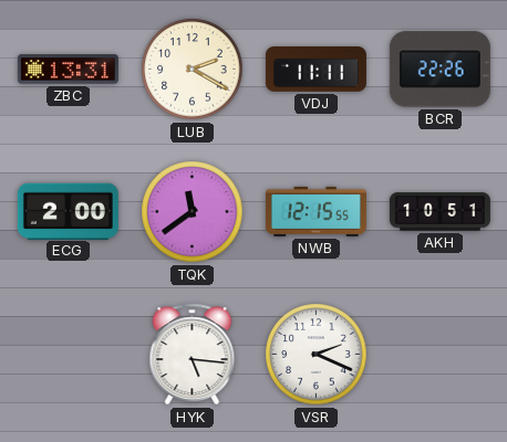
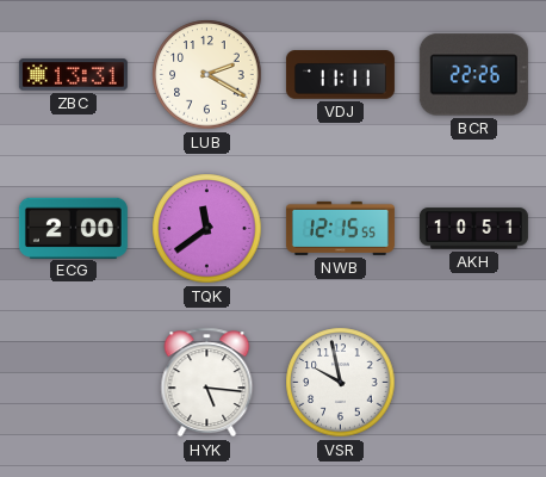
VSR: 2:19 -> 9:58 (341, 383)
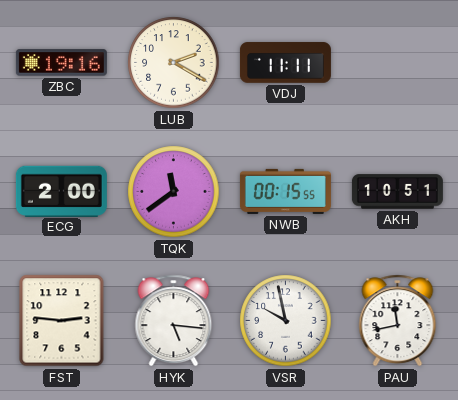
ZBC: 13:31 -> 19:16 (61, 63)
BCR: 22:26 -> none (473, 75)
NWB: 12:15 -> 00:15 (285, 191)
FST: none -> 2:46 (62, 321)
PAU: none -> 11:43 (398, 321)
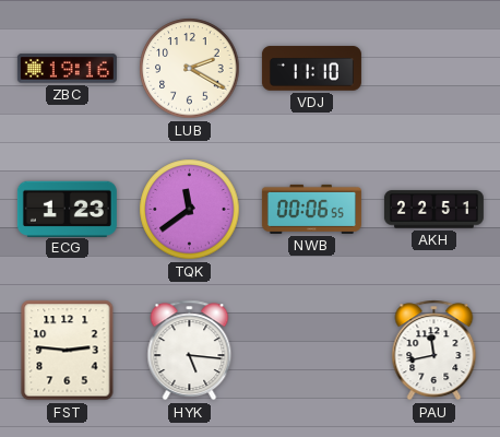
VDJ: 11:11 -> 11:10 (311, 69)
ECG: 2:00 -> 1:23 (67, 209)
NWB: 00:15 -> 00:06 (311, 209)
AKH: 10:51 -> 22:51 (433, 210)
VSR: 9:58 -> none (286, 321)
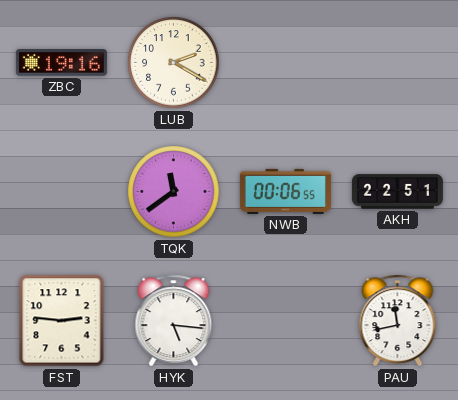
VDJ: 11:10 -> none (311, 69)
ECG: 1:23 -> none (67, 209)
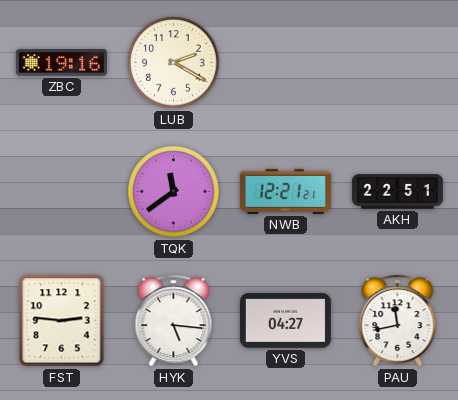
NWB: 00:06 -> 12:21 (285, 191)
YVS: none -> 04:27 (285, 321)
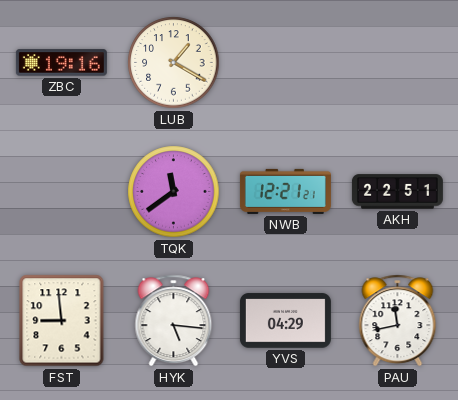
LUB: 2:20 -> 1:20 (174, 63)
FST: 2:46 -> 8:59 (62, 321)
YVS: 04:27 -> 04:29 (285, 321)
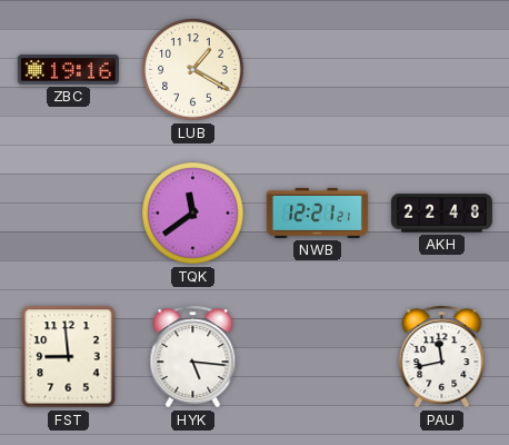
AKH: 22:51 -> 22:48 (441, 214)
YVS: 04:29 -> none (285, 321)
